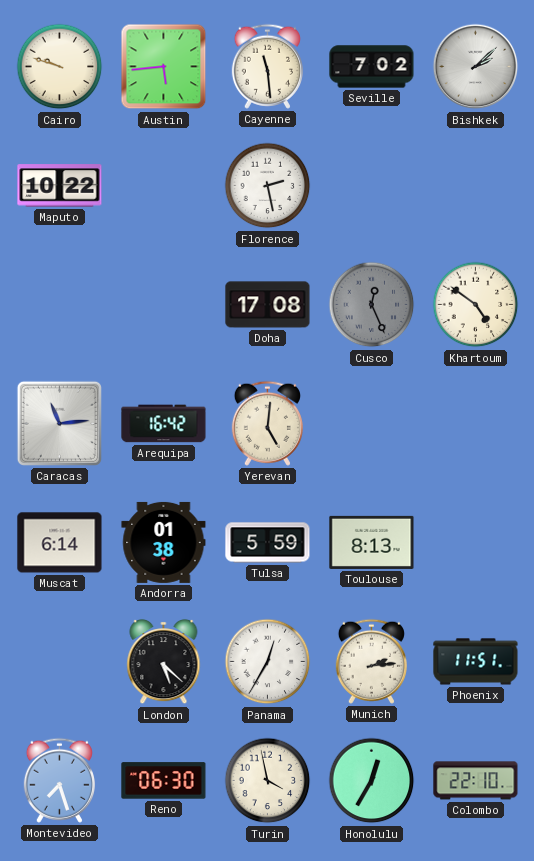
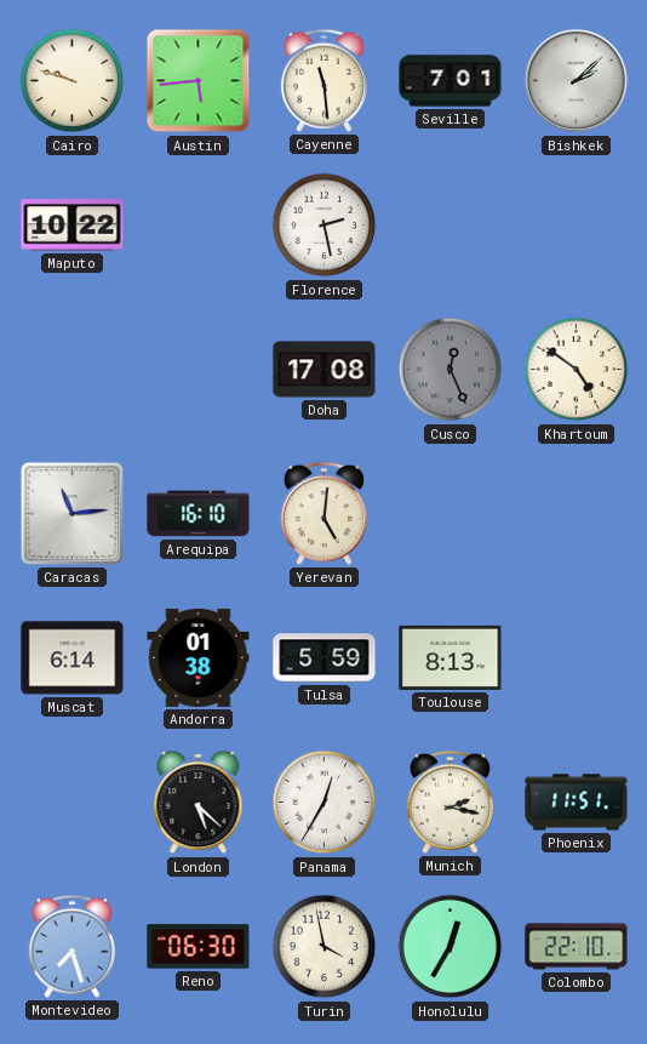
Seville: 7:02 -> 7:01 (451, 81)
Arequipa: 16:42 -> 16:10 (199, 514)
Munich: 2:14 -> 2:17 (450, 801)
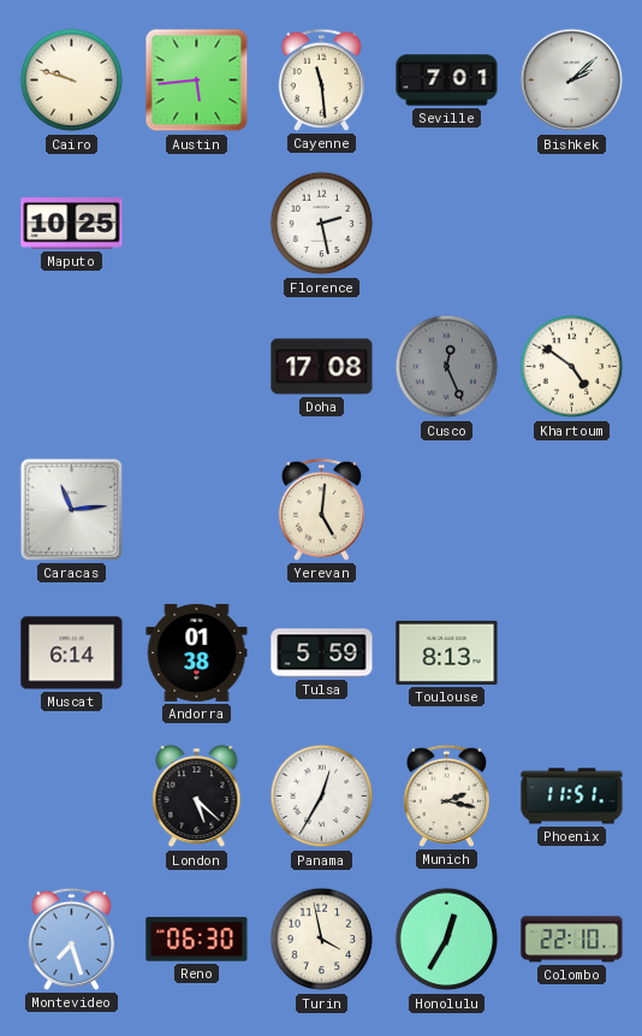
Maputo: 10:22 -> 10:25 (72, 224)
Arequipa: 16:10 -> none (199, 514)
